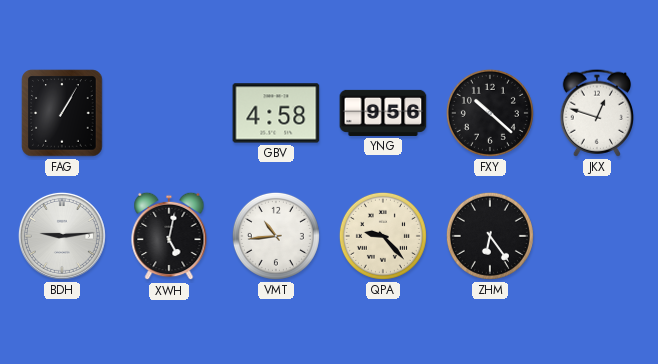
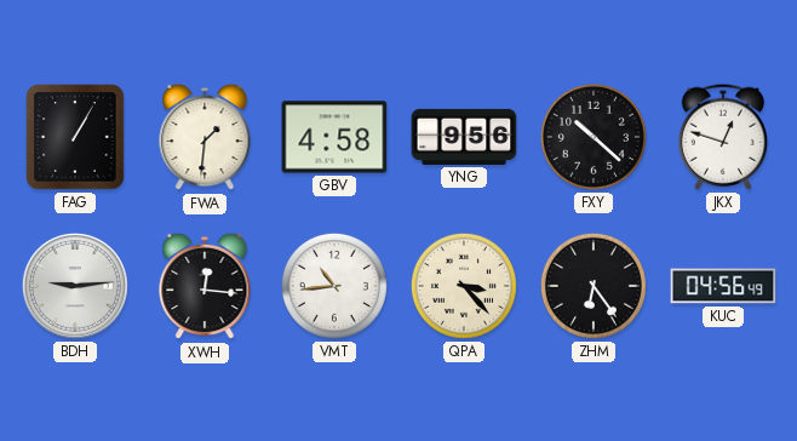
FWA: none -> 1:31 (205, 137)
XWH: 5:02 -> 12:16 (205, 286)
QPA: 9:23 -> 3:23 (464, 286)
KUC: none -> 04:56 (723, 286)
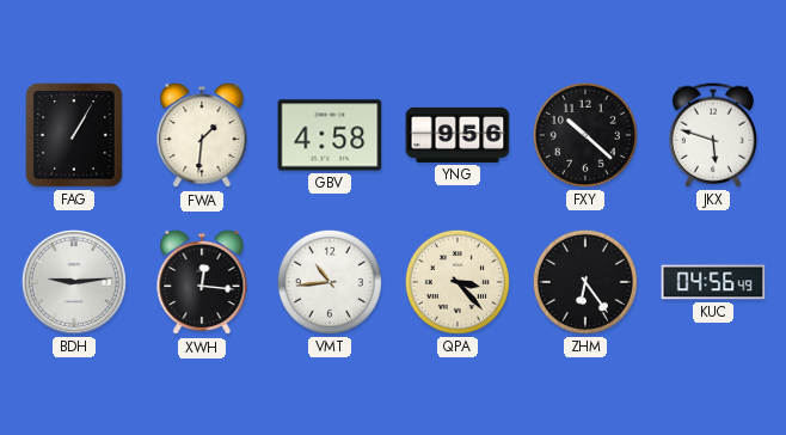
JKX: 12:48 -> 5:48 (712, 135)
